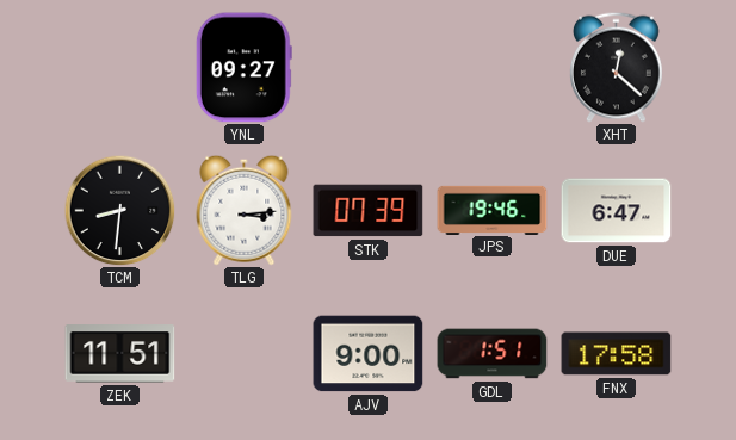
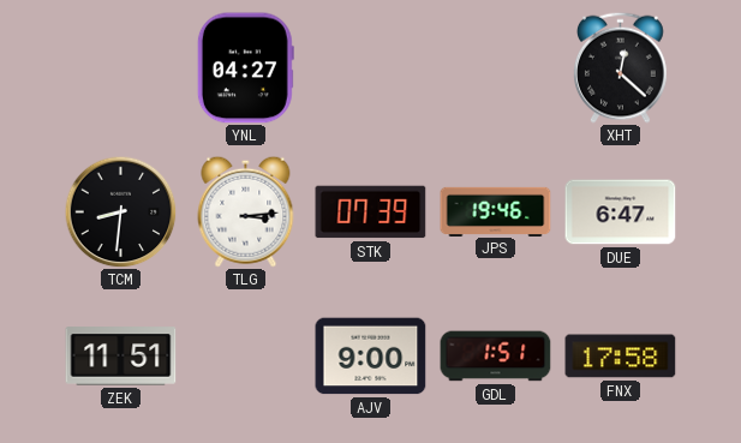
YNL: 09:27 -> 04:27 (245, 68)
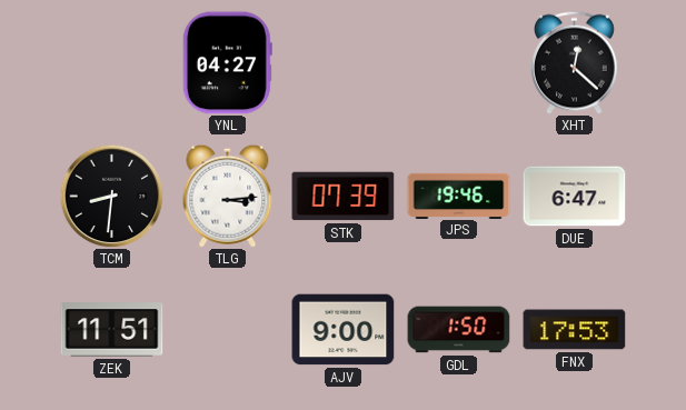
GDL: 1:51 -> 1:50 (459, 330)
FNX: 17:58 -> 17:53 (575, 330)
